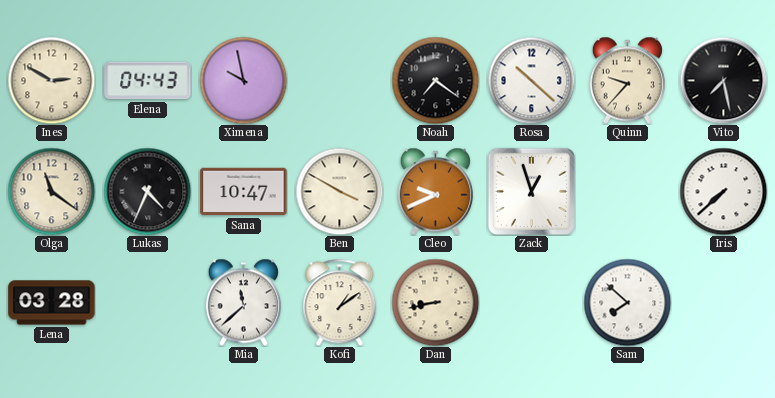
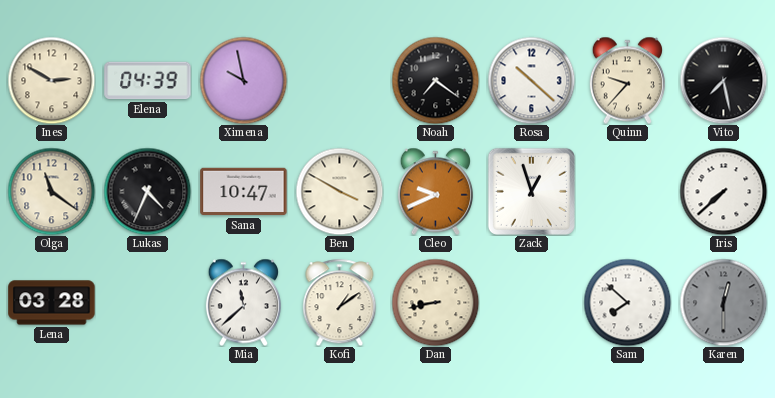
Elena: 04:43 -> 04:39 (148, 81)
Karen: none -> 12:30 (723, 302)
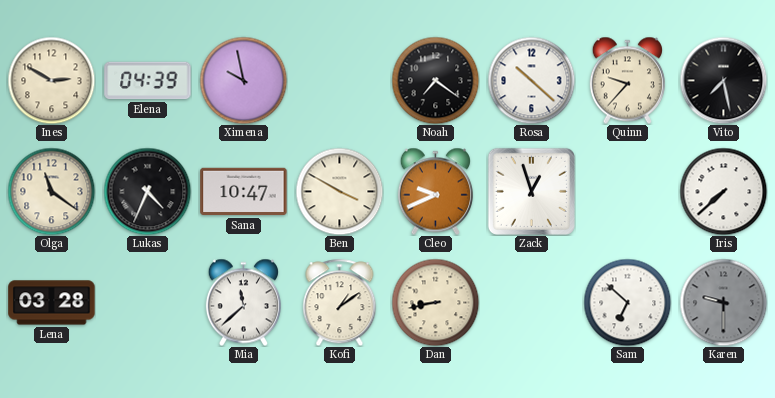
Sam: 7:52 -> 6:52 (627, 302)
Karen: 12:30 -> 9:30 (723, 302)
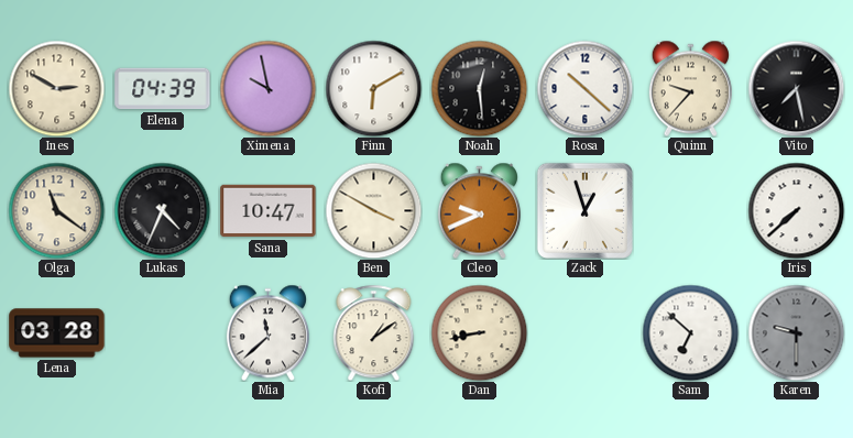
Finn: none -> 6:10 (373, 88)
Noah: 7:21 -> 12:29 (479, 88)
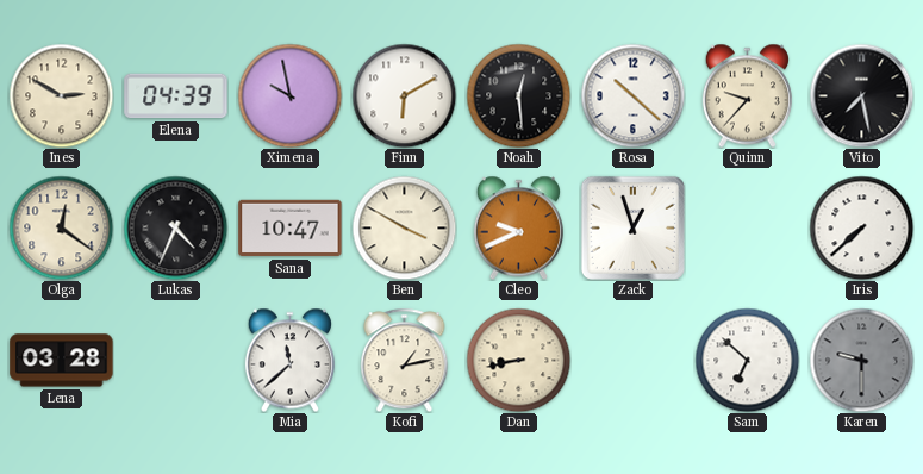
Olga: 11:21 -> 12:21 (61, 227)
Kofi: 1:09 -> 1:13 (405, 360)
